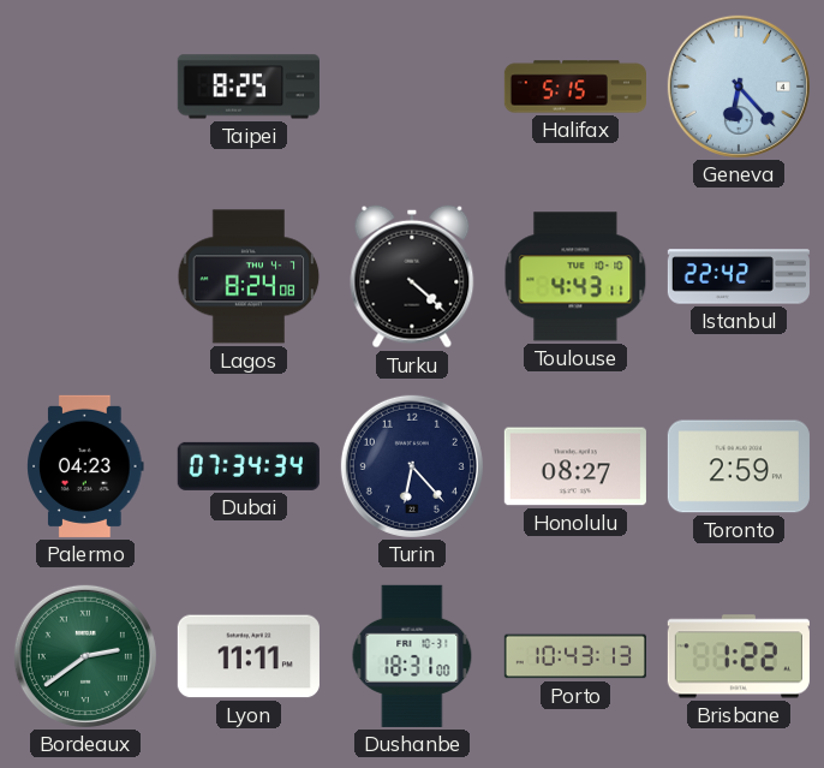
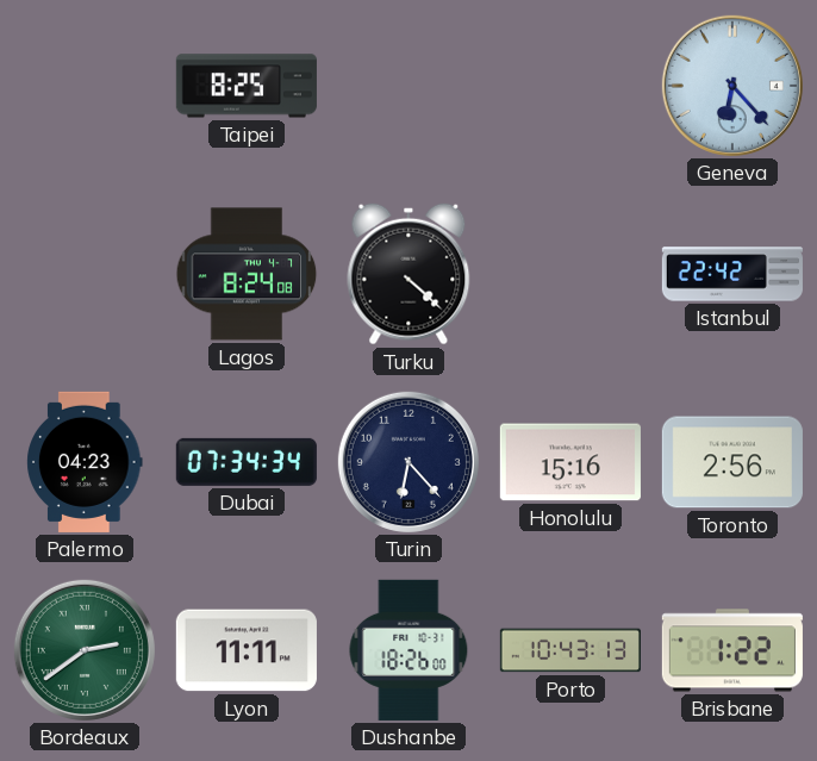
Halifax: 5:15 -> none (575, 87)
Toulouse: 4:43 -> none (575, 276)
Honolulu: 08:27 -> 15:16 (570, 462)
Toronto: 2:59 -> 2:56 (732, 462)
Dushanbe: 18:31 -> 18:26 (408, 650)
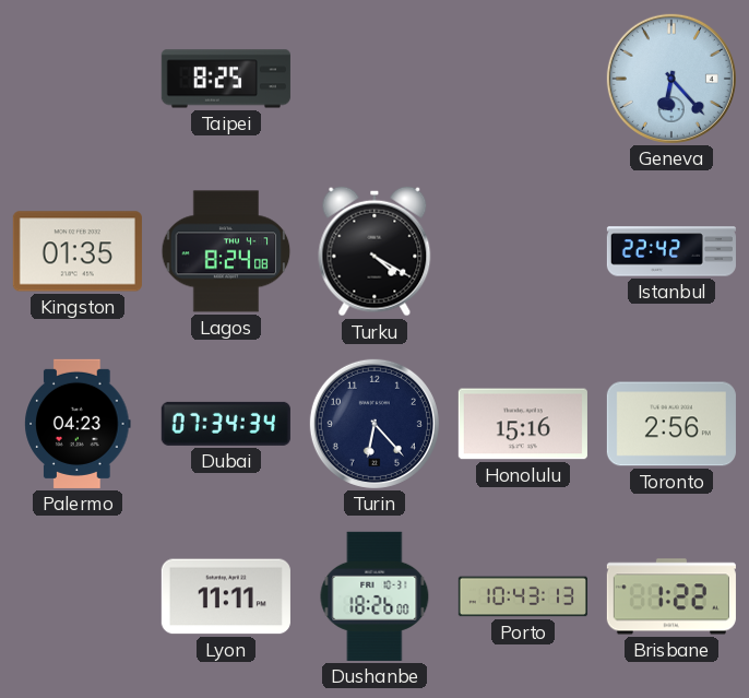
Kingston: none -> 01:35 (78, 251)
Turku: 4:22 -> 4:20 (374, 251)
Bordeaux: 2:39 -> none (85, 650)
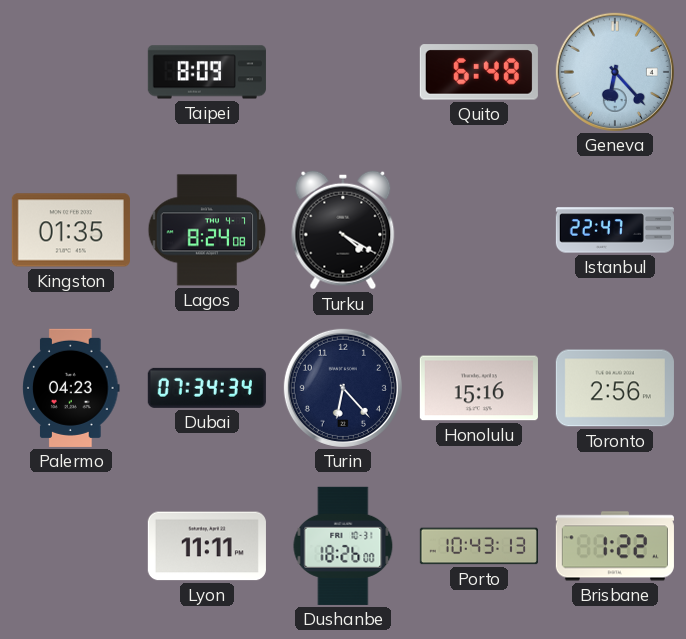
Taipei: 8:25 -> 8:09 (207, 72)
Quito: none -> 6:48 (479, 72)
Istanbul: 22:42 -> 22:47 (615, 230)
